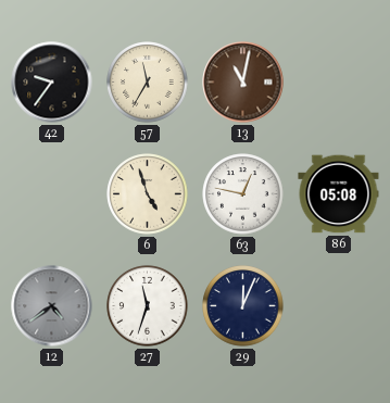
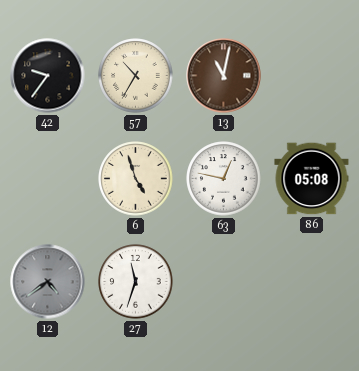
57: 11:35 -> 10:35 (136, 76)
29: 12:04 -> none (243, 306)
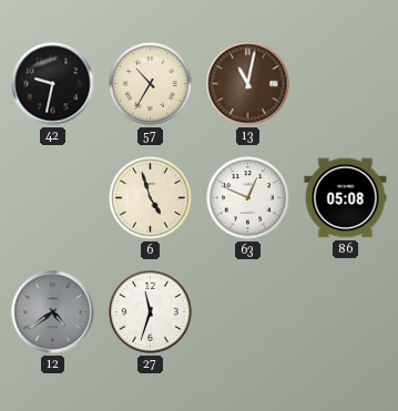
42: 9:36 -> 9:32 (53, 84)
63: 12:47 -> 12:49 (248, 198)
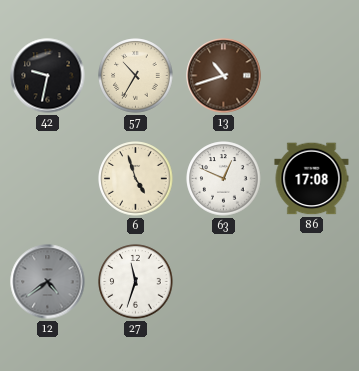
13: 11:02 -> 10:42 (224, 76)
86: 05:08 -> 17:08 (312, 179)
